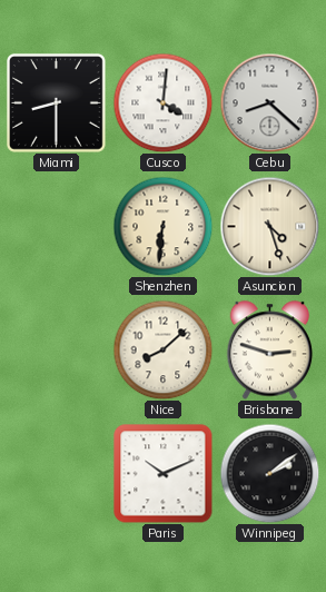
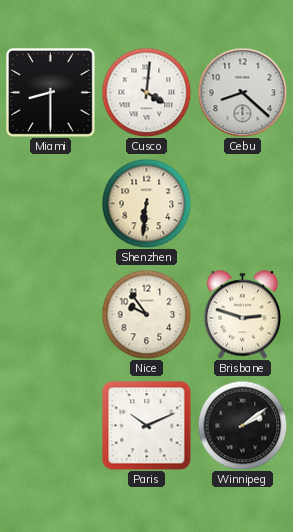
Asuncion: 4:27 -> none (269, 226)
Nice: 8:08 -> 9:54 (146, 314)
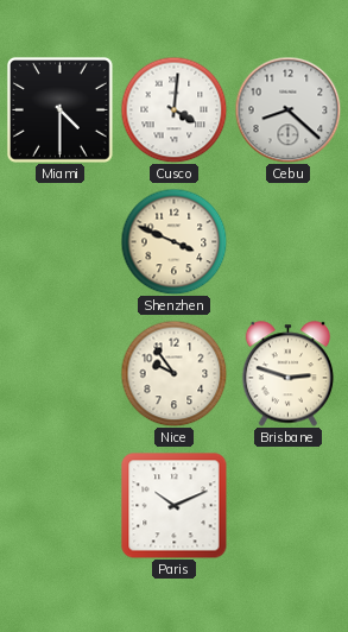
Miami: 8:30 -> 4:30 (61, 110)
Shenzhen: 6:31 -> 3:49 (173, 241)
Winnipeg: 2:09 -> none (242, 425)
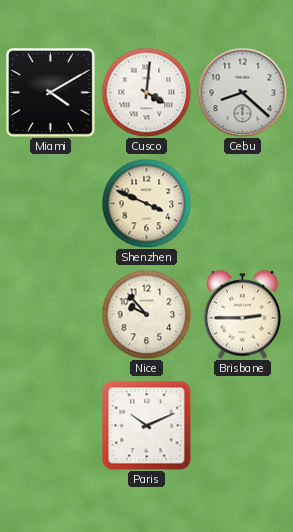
Miami: 4:30 -> 4:10 (51, 93)
Nice: 9:54 -> 9:53 (146, 314)
Brisbane: 2:48 -> 2:45 (243, 315)
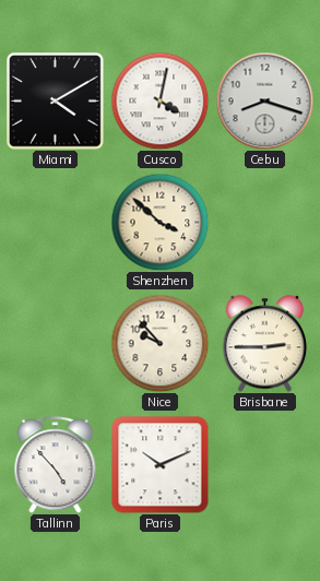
Cusco: 4:01 -> 4:02 (159, 100)
Cebu: 8:22 -> 8:18 (264, 100)
Shenzhen: 3:49 -> 3:52 (159, 222)
Tallinn: none -> 4:53 (56, 465)
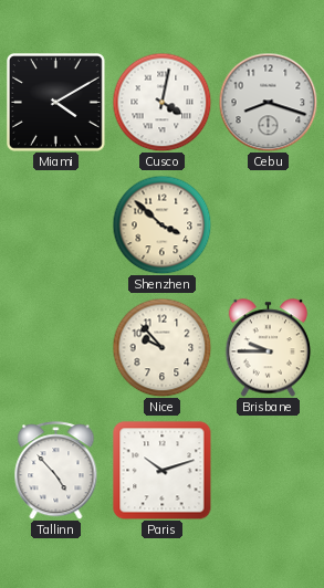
Brisbane: 2:45 -> 9:45 (269, 348)
Paris: 10:11 -> 10:12 (163, 471)
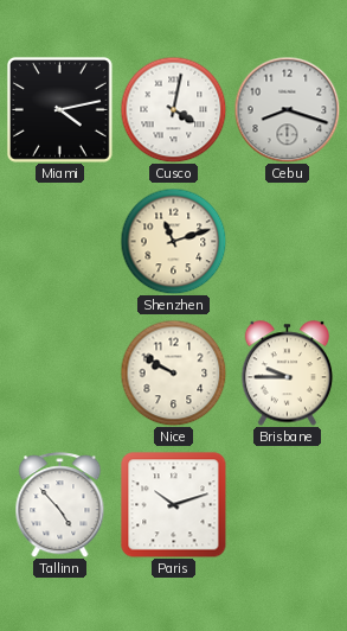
Miami: 4:10 -> 4:13 (60, 110)
Shenzhen: 3:52 -> 11:12 (173, 241)
Nice: 9:53 -> 9:50 (173, 372)
